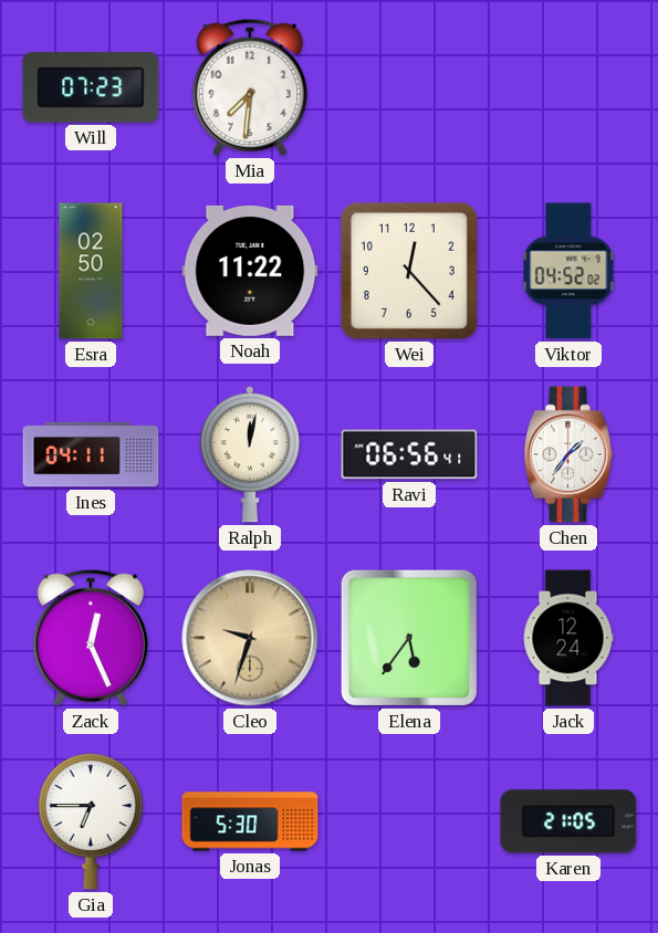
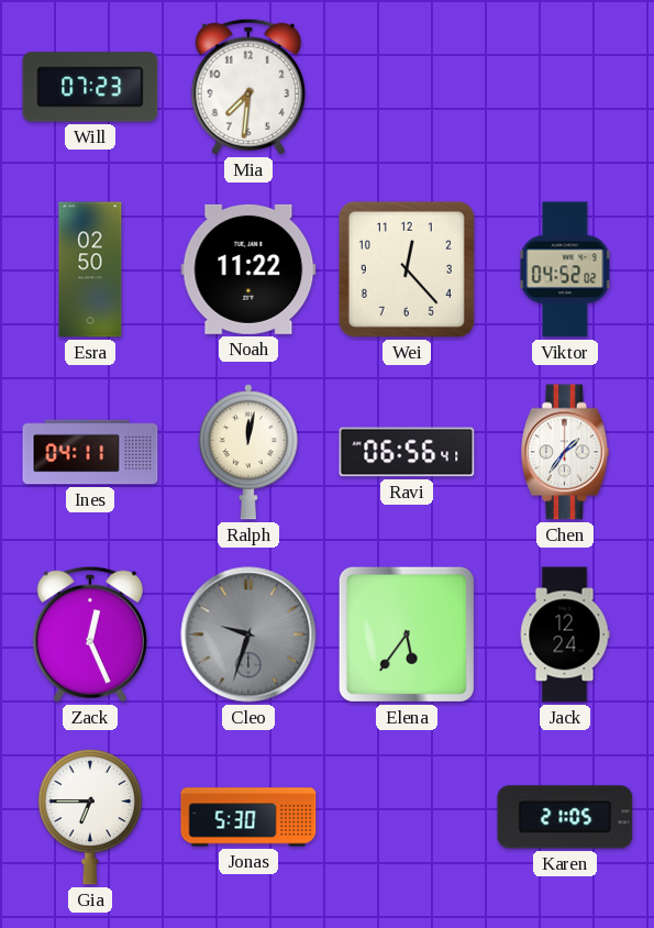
Cleo dial: champagne -> grey (248, 634)
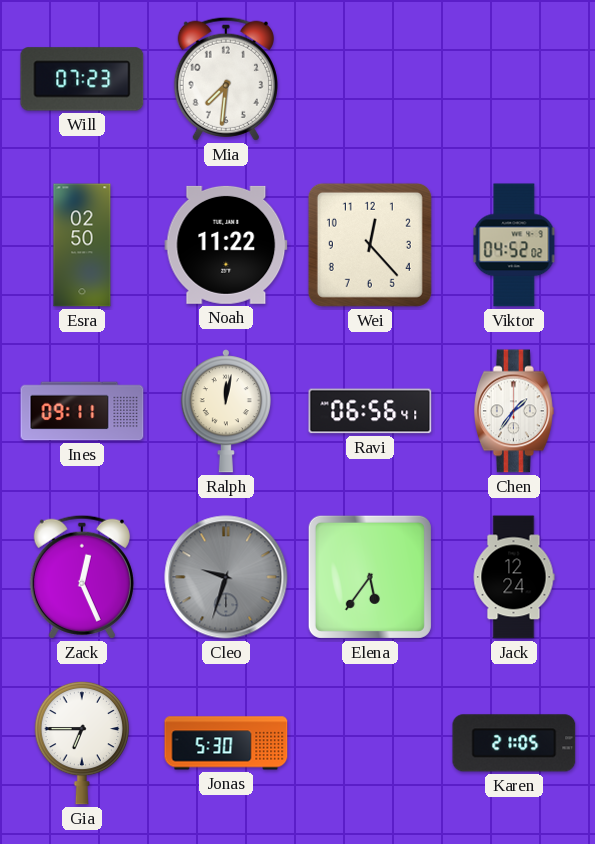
Ines: 04:11 -> 09:11 (82, 411)
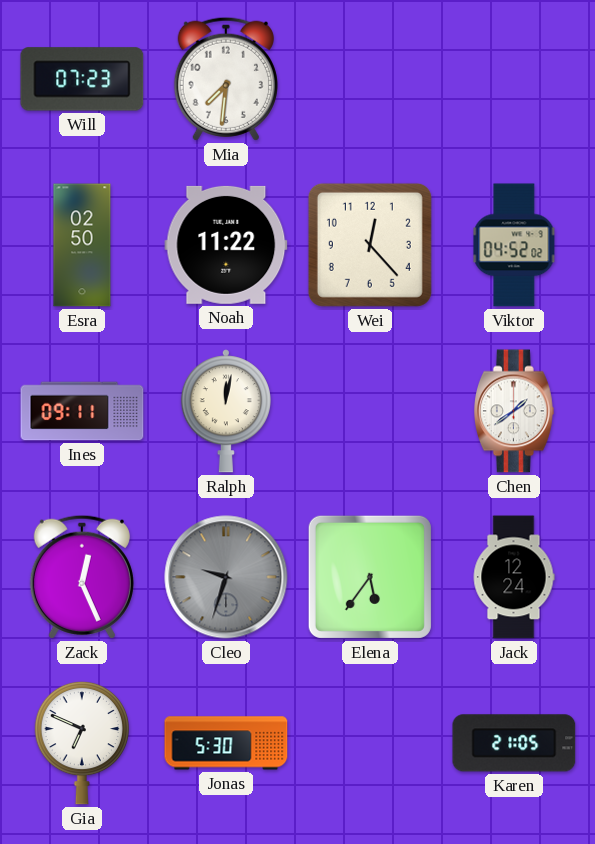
Ravi: 06:56 -> none (370, 411)
Chen: 1:36 -> 1:39 (515, 411)
Gia: 6:45 -> 6:49 (81, 743)
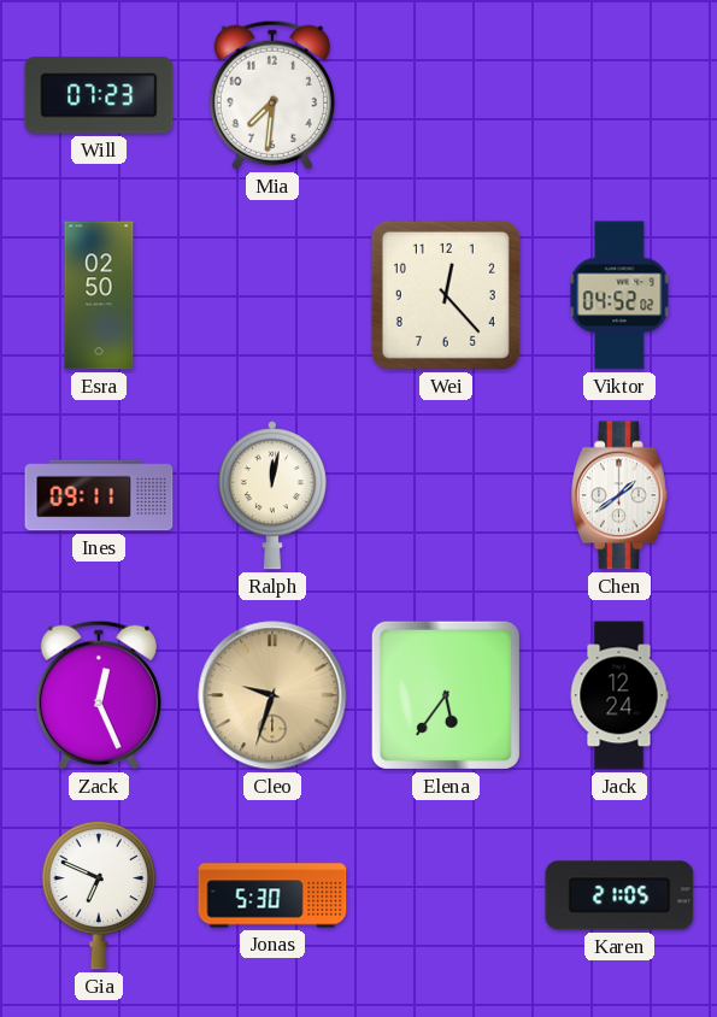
Noah: 11:22 -> none (226, 245)
Cleo dial: grey -> champagne (272, 695)
